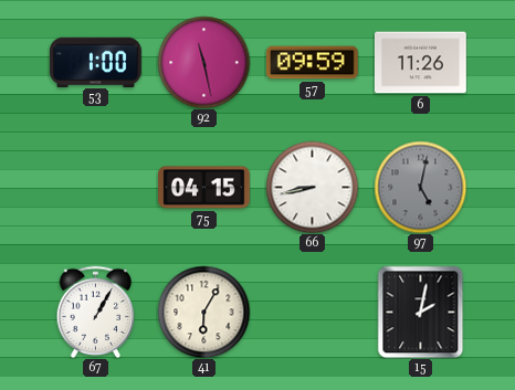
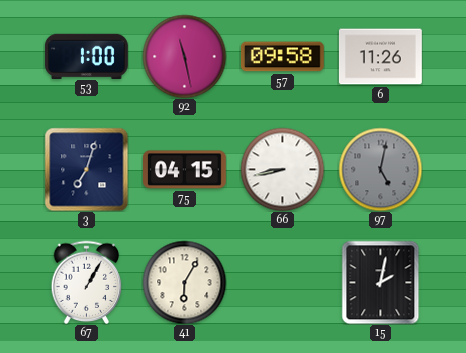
57: 09:59 -> 09:58 (282, 57)
3: none -> 7:03 (86, 169)
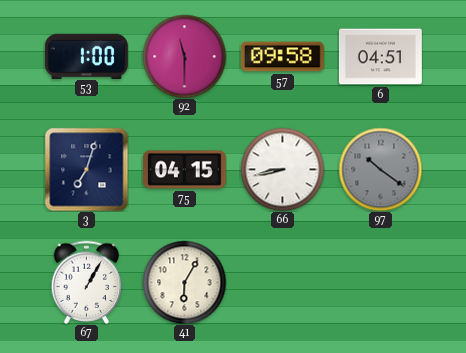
92: 11:28 -> 11:30 (184, 56)
6: 11:26 -> 04:51 (380, 57)
97: 5:02 -> 10:21 (380, 169)
15: 2:02 -> none (381, 282)
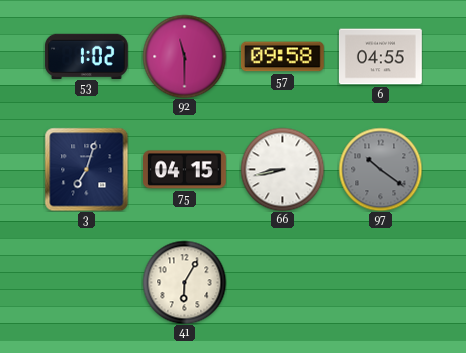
53: 1:00 -> 1:02 (87, 56)
6: 04:51 -> 04:55 (380, 57)
67: 1:05 -> none (87, 282)
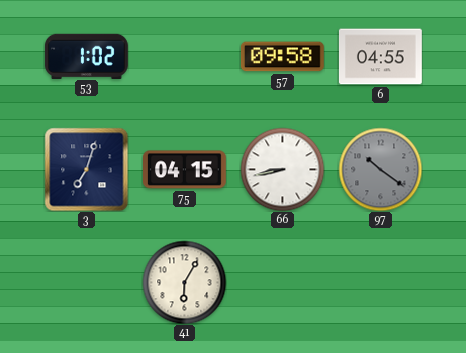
92: 11:30 -> none (184, 56)
